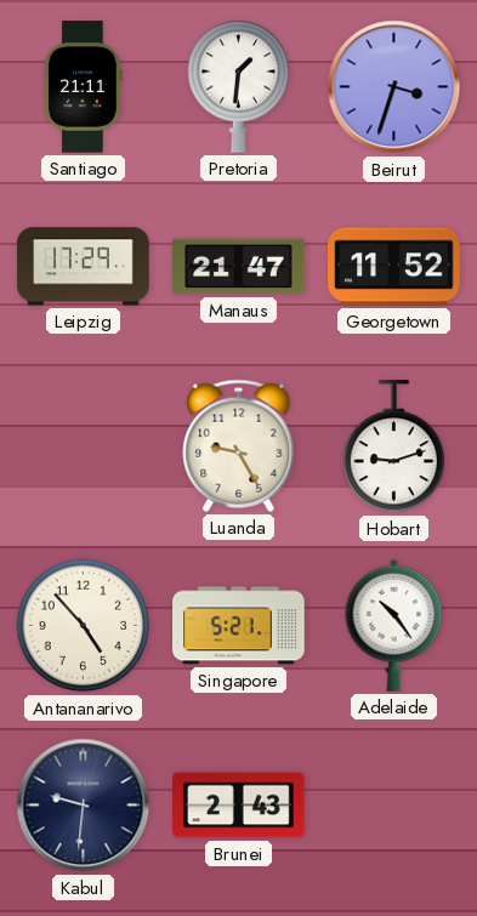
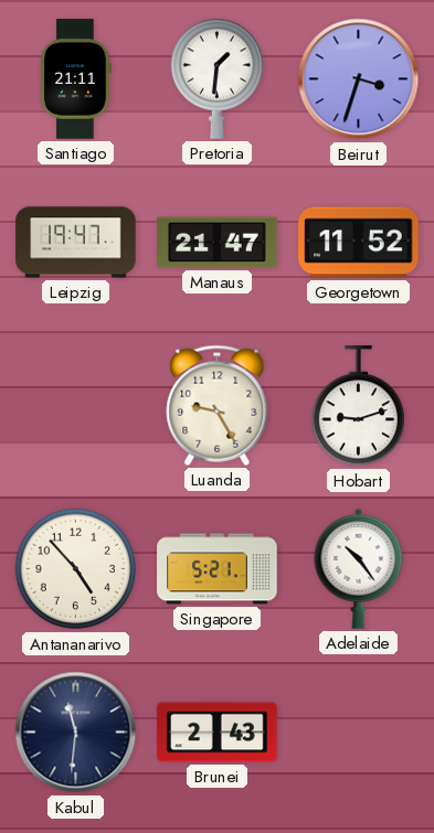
Leipzig: 17:29 -> 19:47 (76, 243)
Kabul: 9:31 -> 11:31 (76, 733)
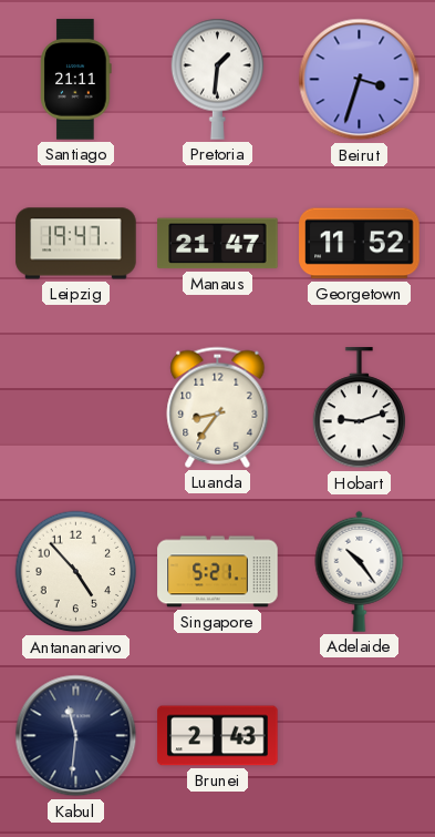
Luanda: 9:25 -> 8:36 (218, 407)
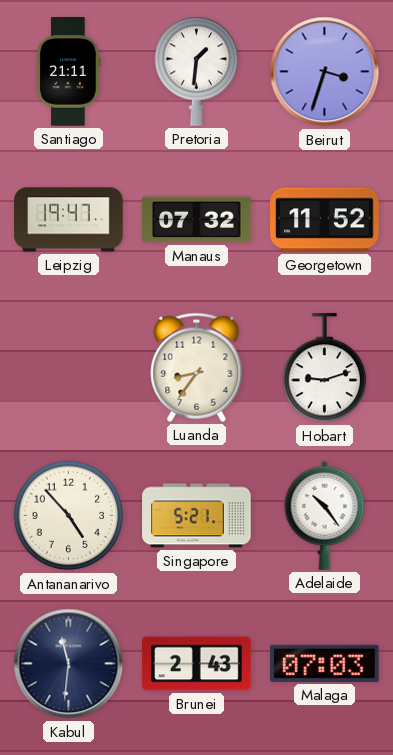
Manaus: 21:47 -> 07:32 (197, 220)
Malaga: none -> 07:03 (325, 663)
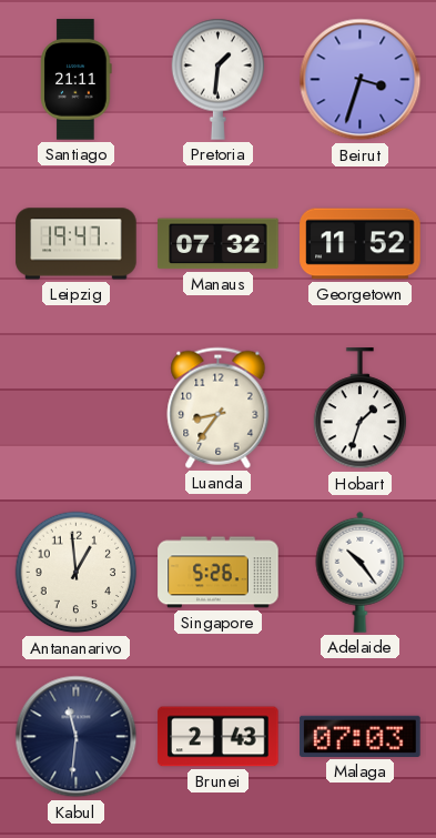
Hobart: 9:12 -> 1:33 (361, 408)
Antananarivo: 4:53 -> 12:59 (77, 573)
Singapore: 5:21 -> 5:26 (219, 573)
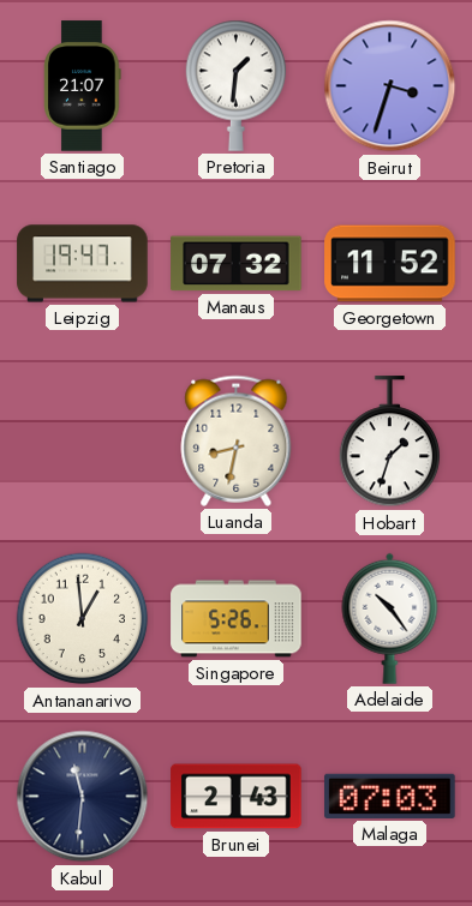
Santiago: 21:11 -> 21:07 (83, 86)
Luanda: 8:36 -> 8:32 (237, 440)
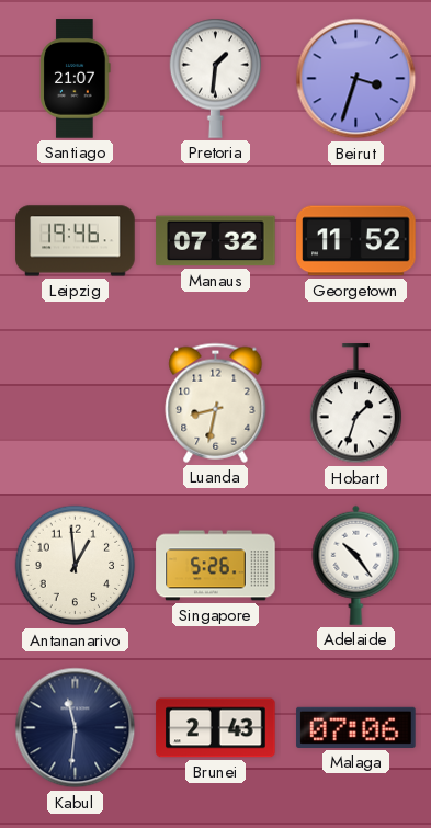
Leipzig: 19:47 -> 19:46 (76, 241)
Malaga: 07:03 -> 07:06 (356, 727)
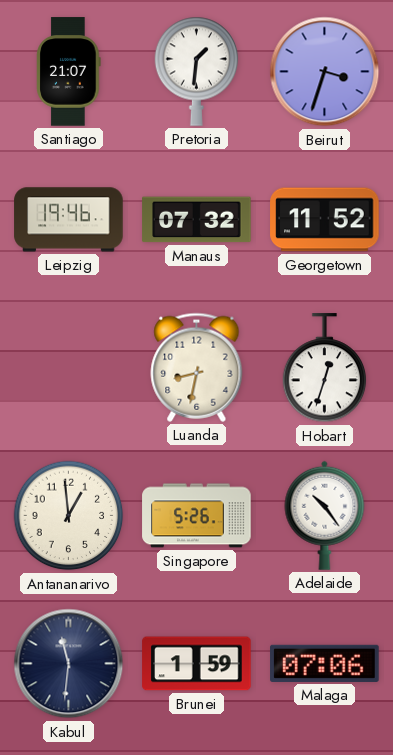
Hobart: 1:33 -> 12:33 (325, 368)
Brunei: 2:43 -> 1:59 (197, 664)
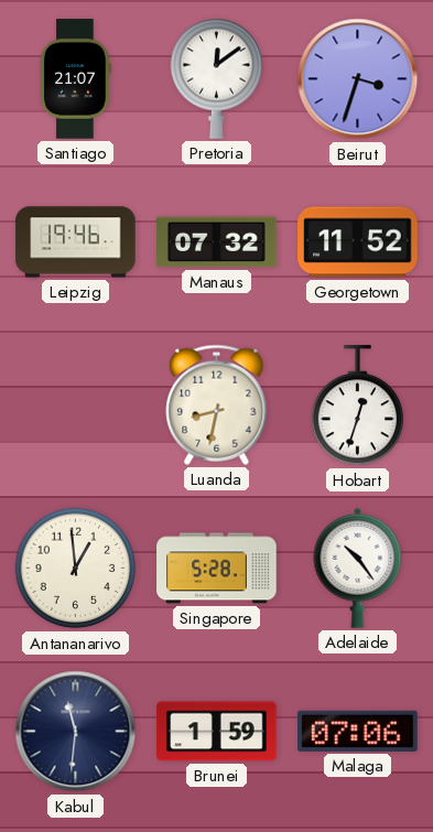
Pretoria: 1:31 -> 12:09 (217, 78)
Singapore: 5:26 -> 5:28 (217, 569)
